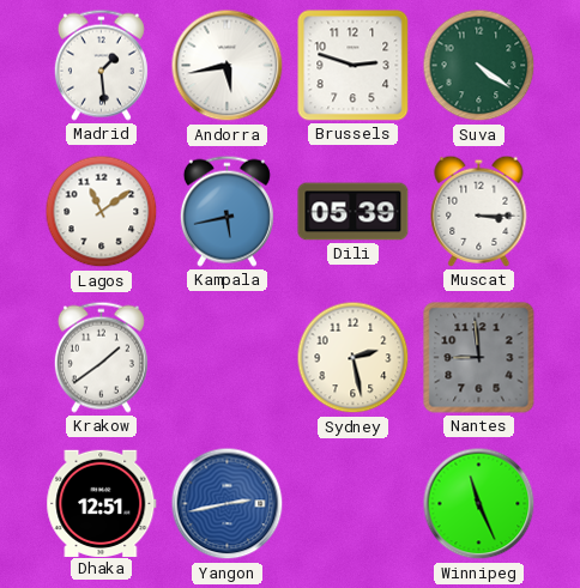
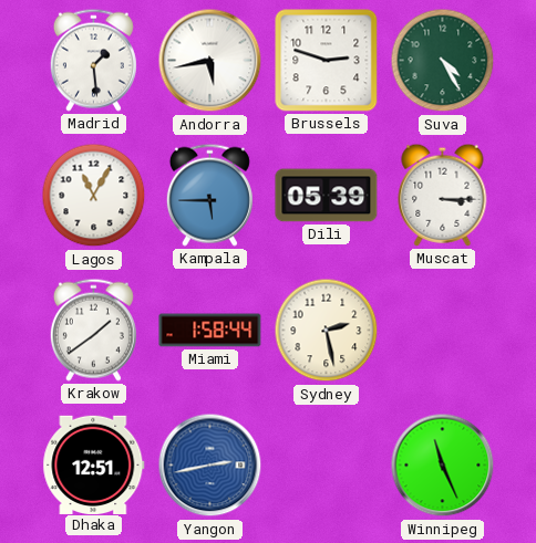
Suva: 4:21 -> 4:25 (443, 61)
Lagos: 11:09 -> 11:05 (94, 196)
Kampala: 5:43 -> 5:45 (209, 195)
Miami: none -> 1:58 (210, 331)
Nantes: 8:59 -> none (479, 358)
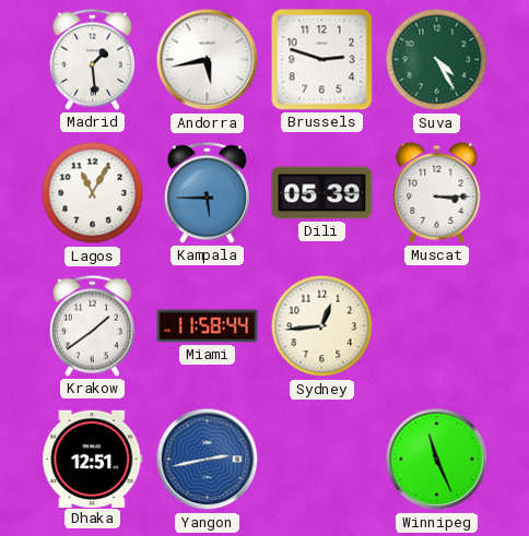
Miami: 1:58 -> 11:58 (208, 326)
Sydney: 2:28 -> 12:44 (322, 326)
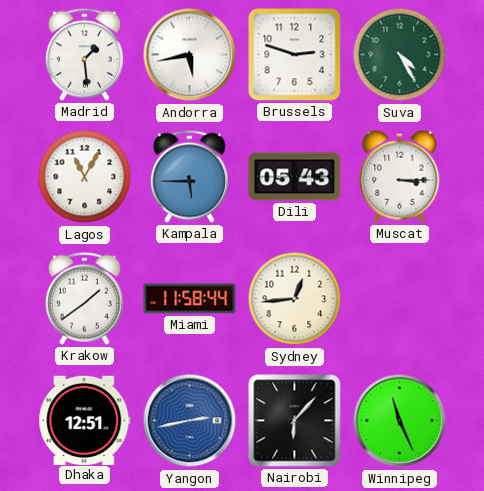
Dili: 05:39 -> 05:43 (295, 177)
Nairobi: none -> 6:07 (295, 421)
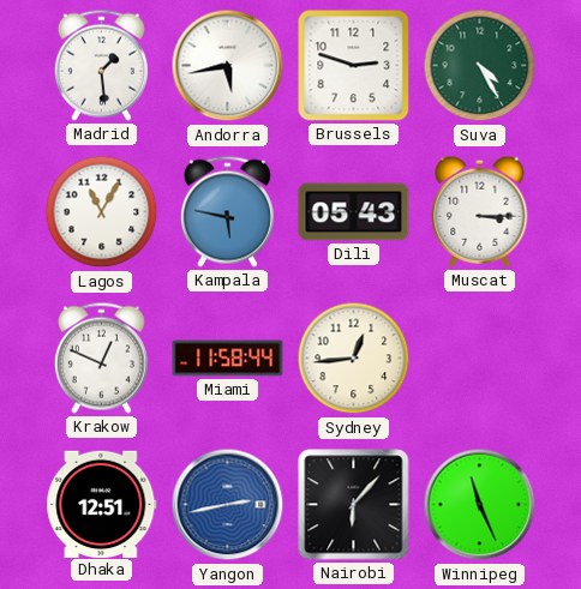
Kampala: 5:45 -> 5:47 (227, 211)
Krakow: 1:39 -> 12:49 (101, 357)
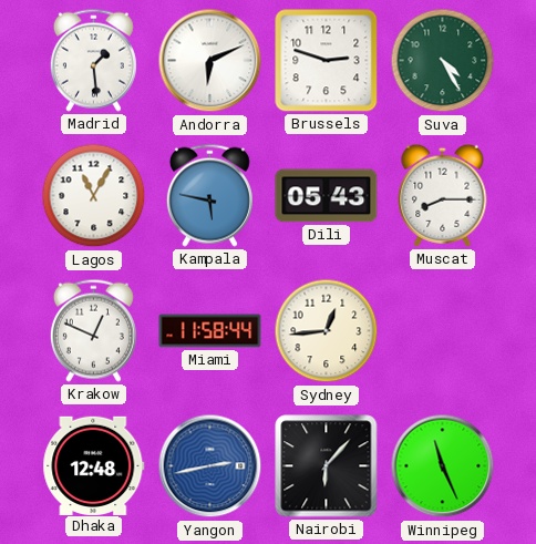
Andorra: 5:43 -> 6:11 (210, 61)
Muscat: 3:15 -> 8:15 (443, 195)
Dhaka: 12:51 -> 12:48 (94, 465)
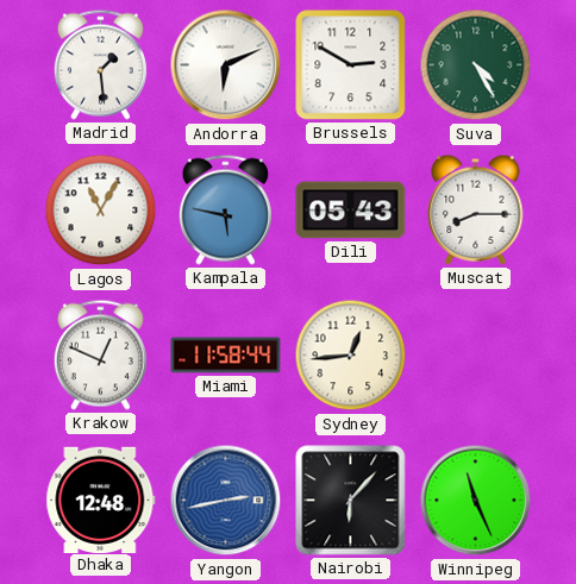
Brussels: 2:48 -> 2:50 (351, 65)
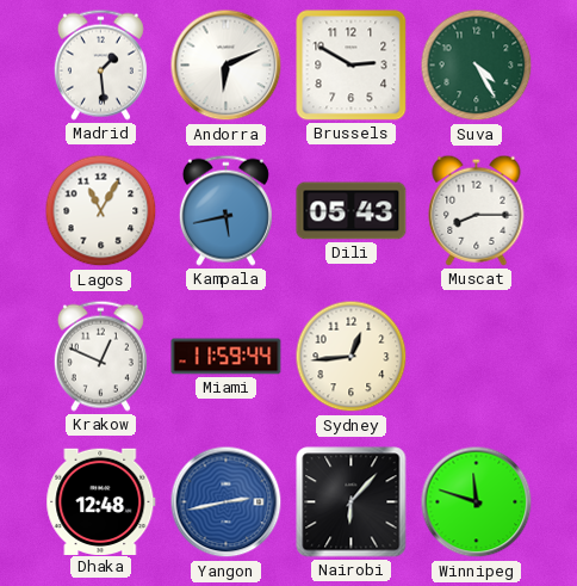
Kampala: 5:47 -> 5:43 (225, 210)
Miami: 11:58 -> 11:59 (227, 357)
Winnipeg: 11:26 -> 11:48 (477, 502)
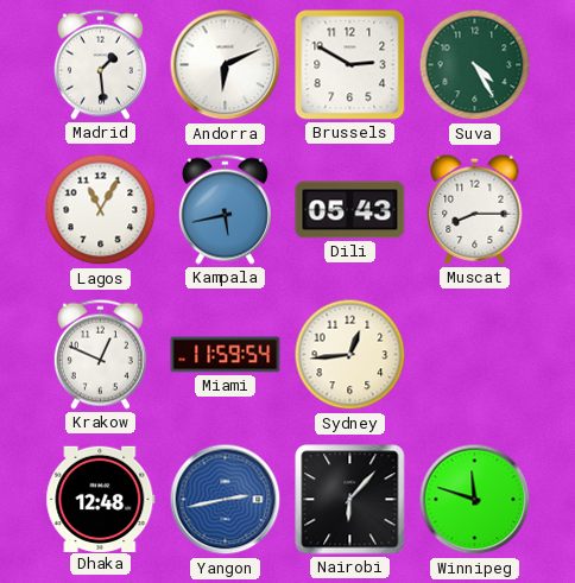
Miami: 11:59:44 -> 11:59:54 (226, 355)
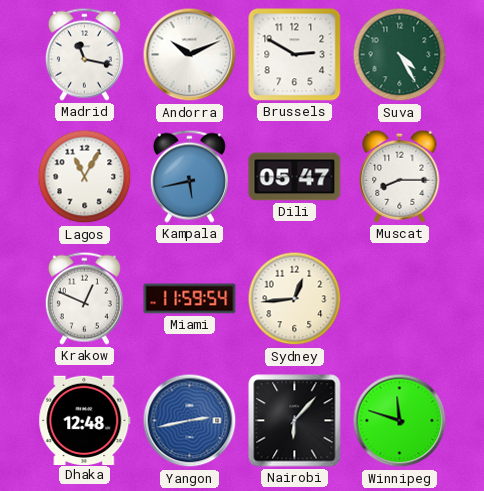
Madrid: 1:29 -> 11:17 (84, 54)
Andorra: 6:11 -> 10:11 (190, 55)
Dili: 05:43 -> 05:47 (295, 177)
